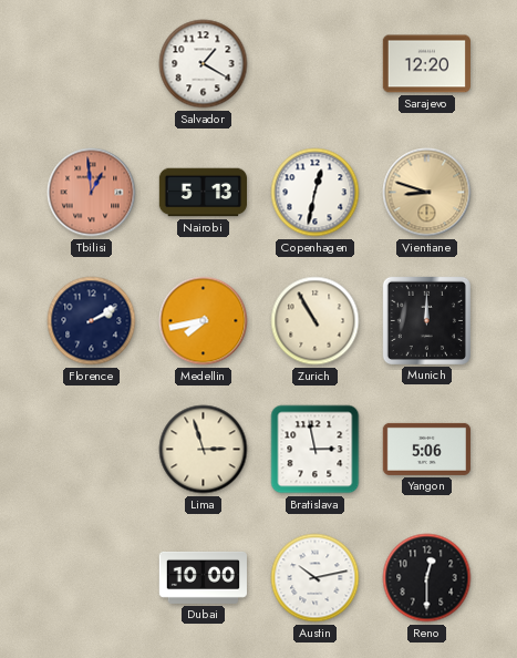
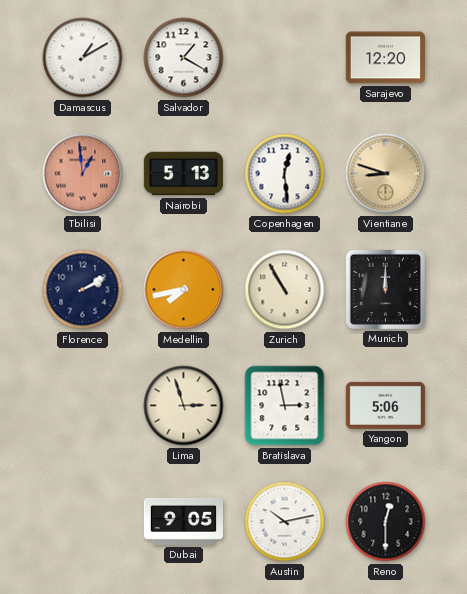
Damascus: none -> 1:10 (83, 58)
Copenhagen: 12:32 -> 12:29 (285, 174)
Dubai: 10:00 -> 9:05 (183, 521)
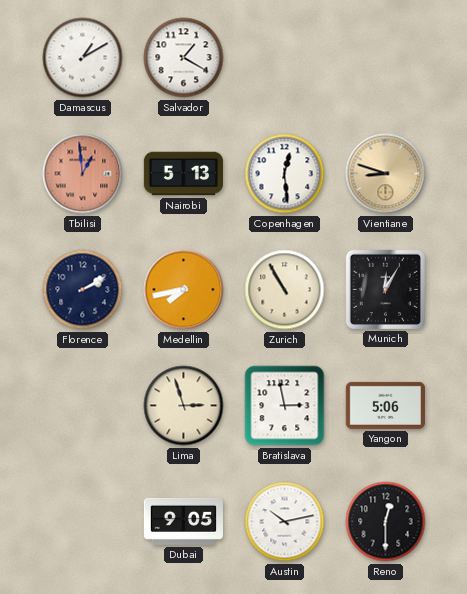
Sarajevo: 12:20 -> none (385, 58)
Munich: 12:00 -> 12:05 (385, 289)
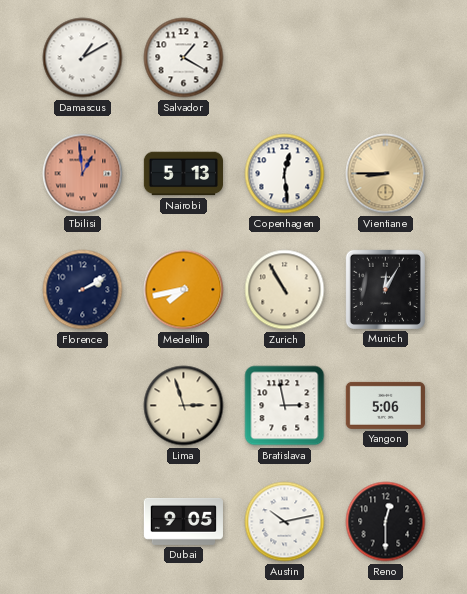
Vientiane: 8:48 -> 8:45 (386, 174)
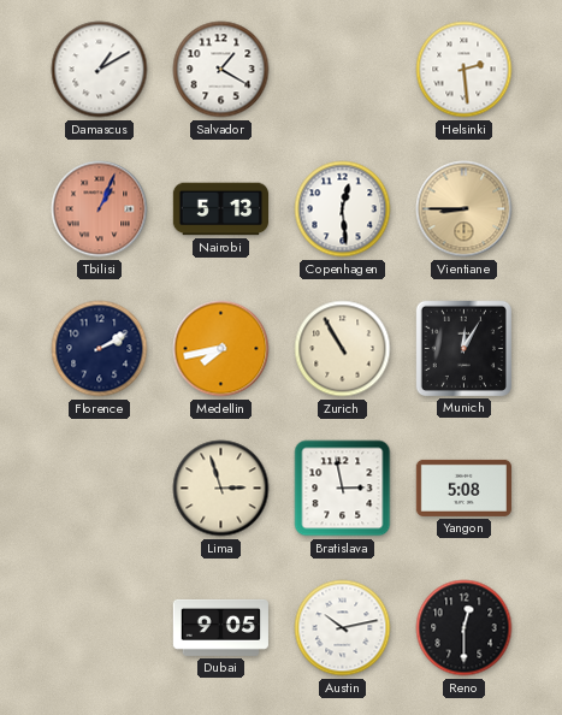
Helsinki: none -> 2:29 (465, 70)
Tbilisi: 12:59 -> 1:04 (100, 209)
Yangon: 5:06 -> 5:08 (463, 487)
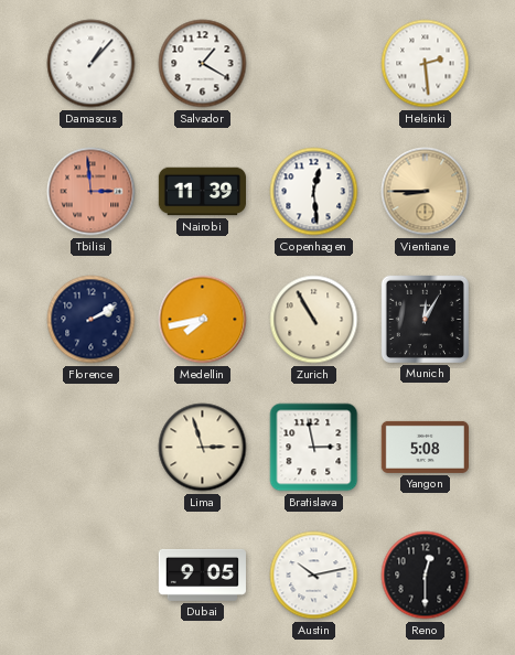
Damascus: 1:10 -> 1:07 (92, 64)
Tbilisi: 1:04 -> 2:59 (92, 192)
Nairobi: 5:13 -> 11:39 (202, 192)
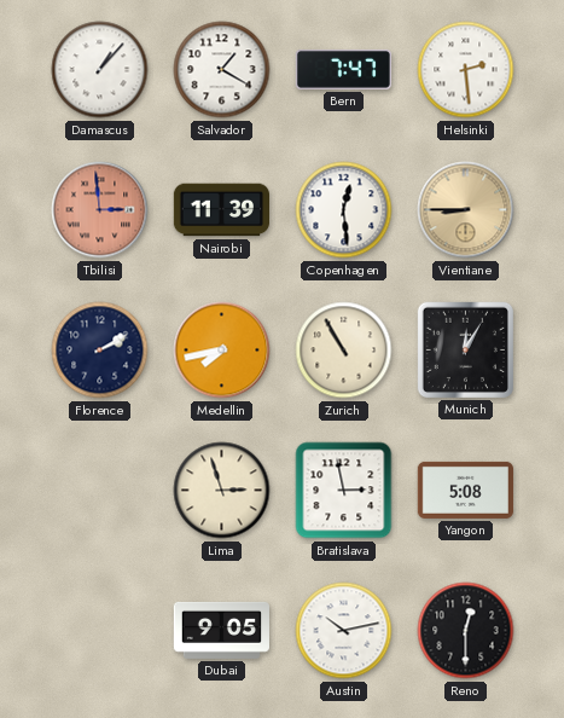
Bern: none -> 7:47 (343, 69)
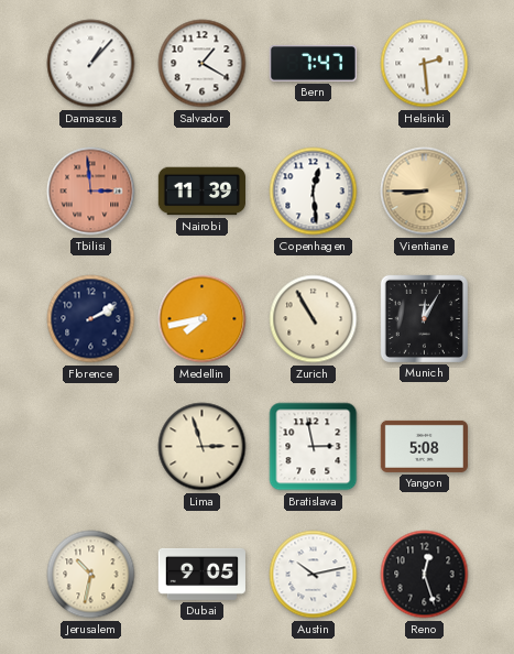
Jerusalem: none -> 10:32 (91, 575)
Reno: 12:30 -> 12:27 (425, 575)
